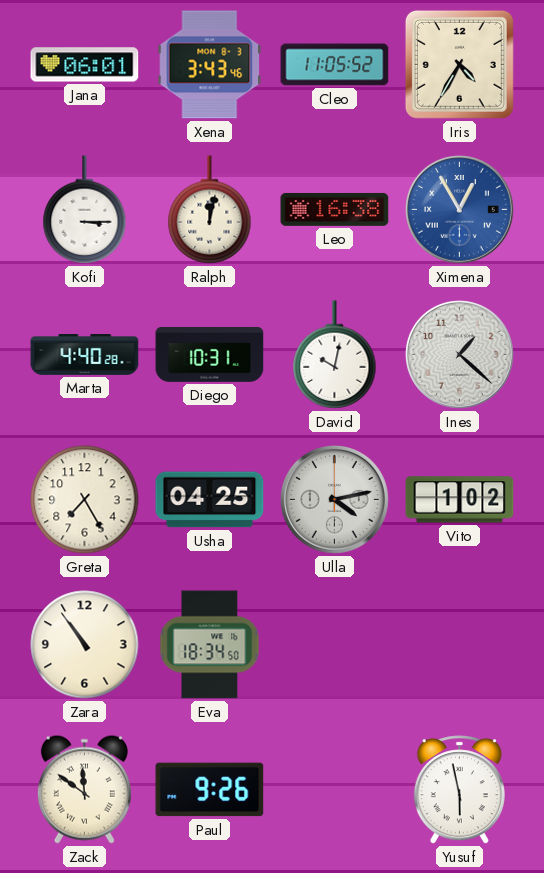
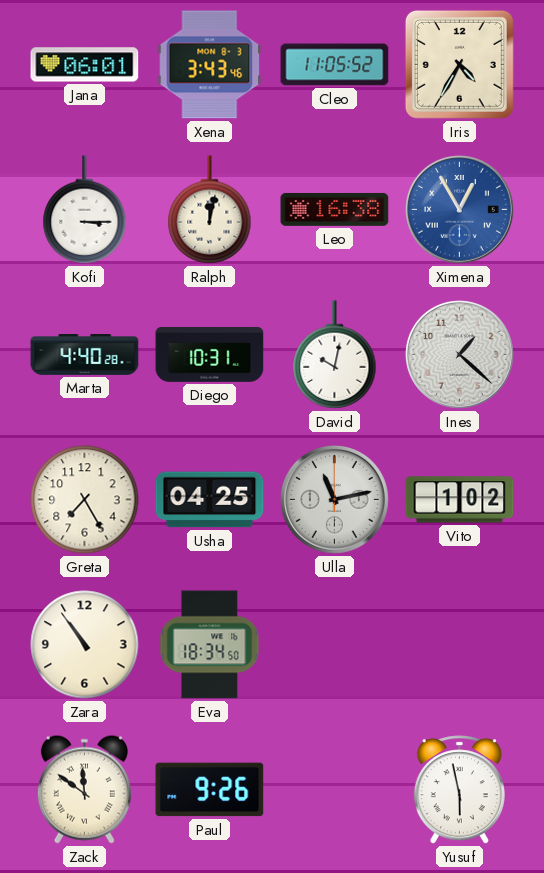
Ulla: 4:13 -> 11:13 (334, 499)
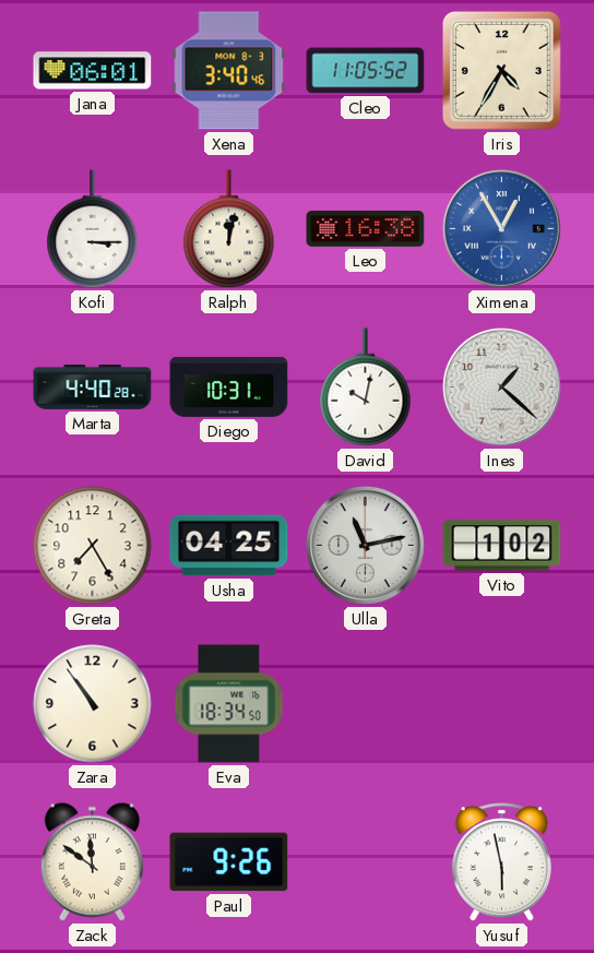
Xena: 3:43 -> 3:40 (229, 71)
